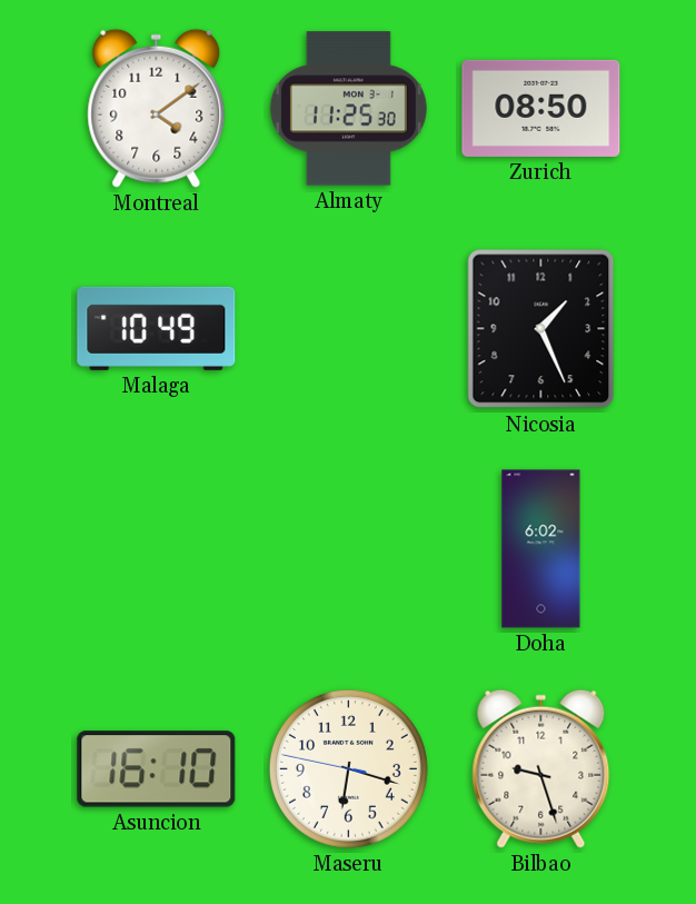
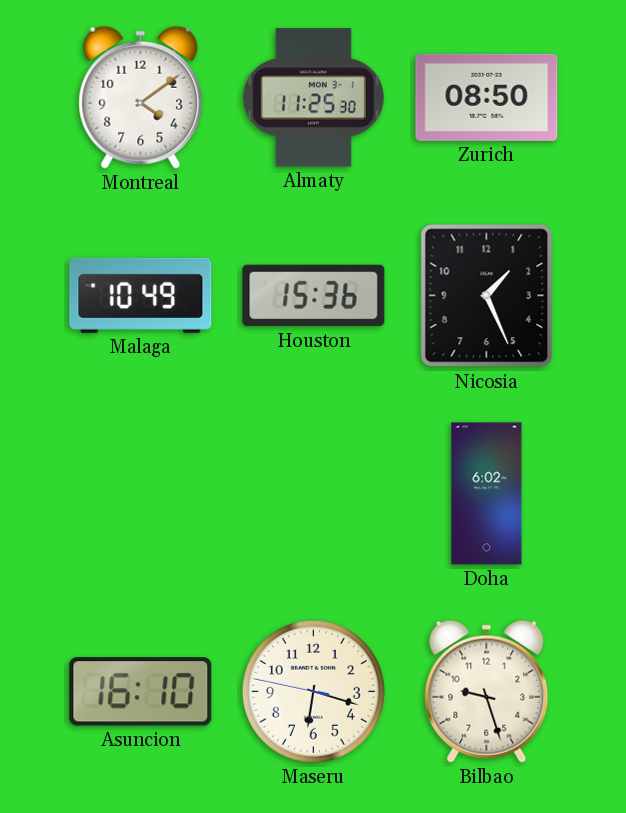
Houston: none -> 15:36 (314, 296)
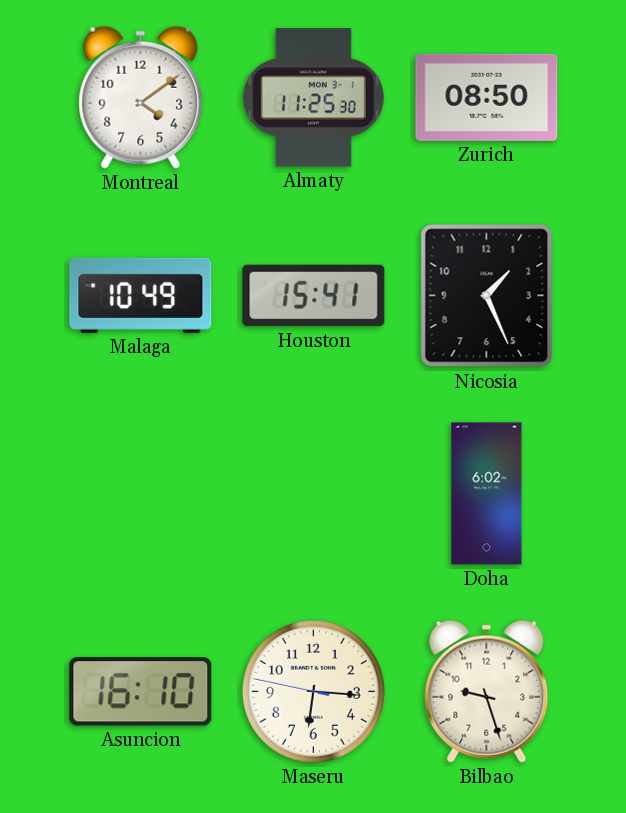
Houston: 15:36 -> 15:41 (314, 296)
Maseru: 6:17 -> 6:15 (313, 691)
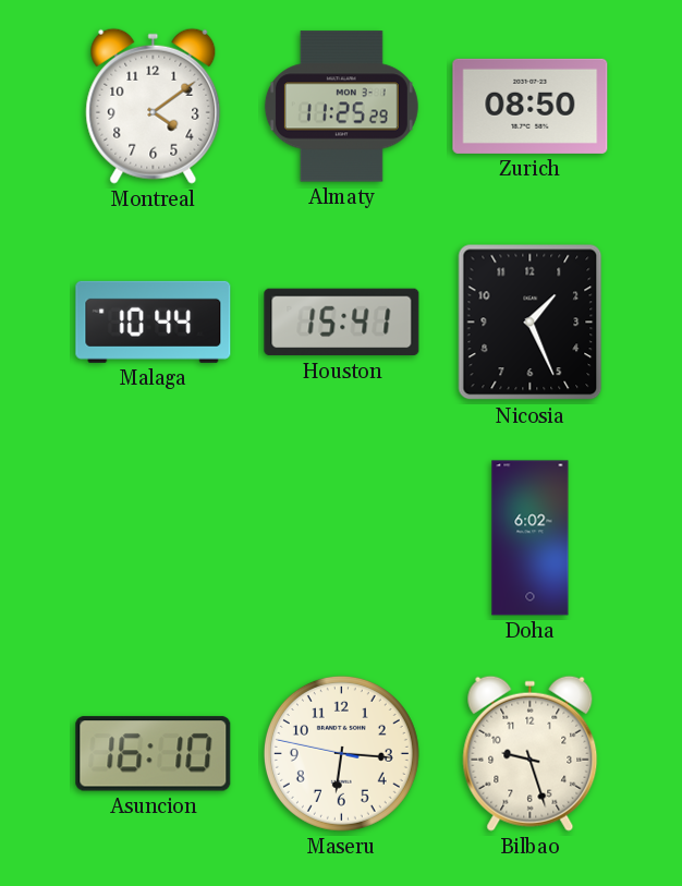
Almaty: 11:25:30 -> 11:25:29 (341, 107)
Malaga: 10:49 -> 10:44 (154, 321)
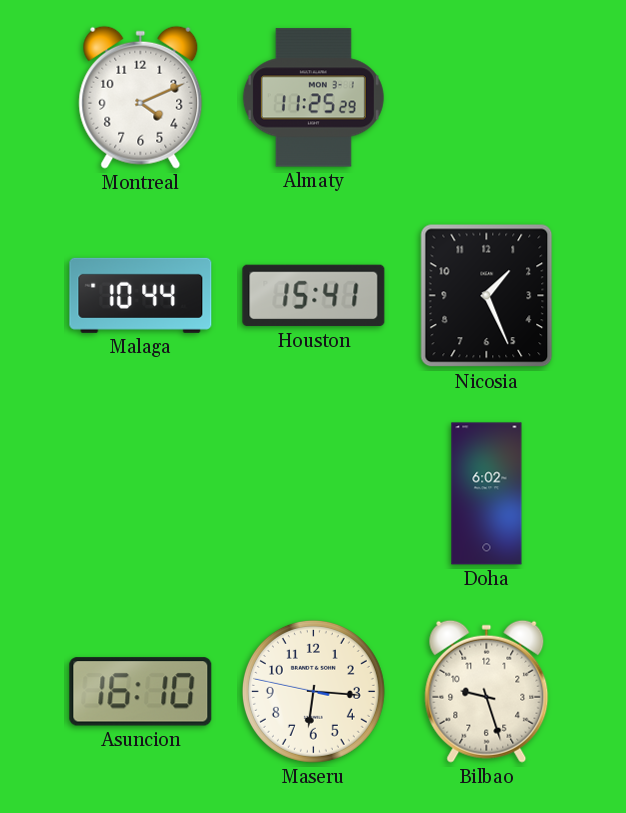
Montreal: 4:09 -> 4:11 (141, 97)
Zurich: 08:50 -> none (531, 106)
